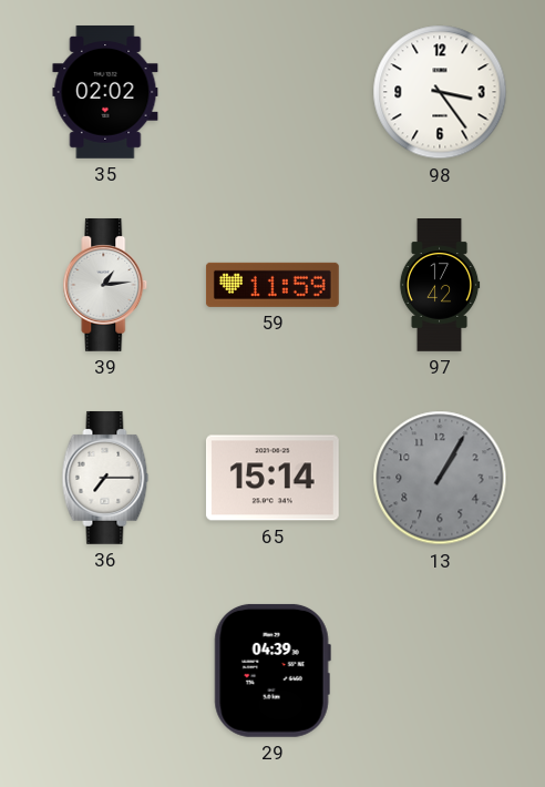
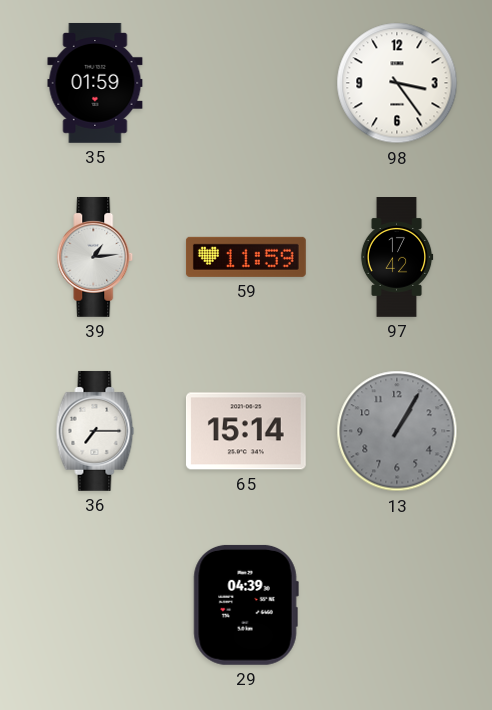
35: 02:02 -> 01:59 (95, 83)
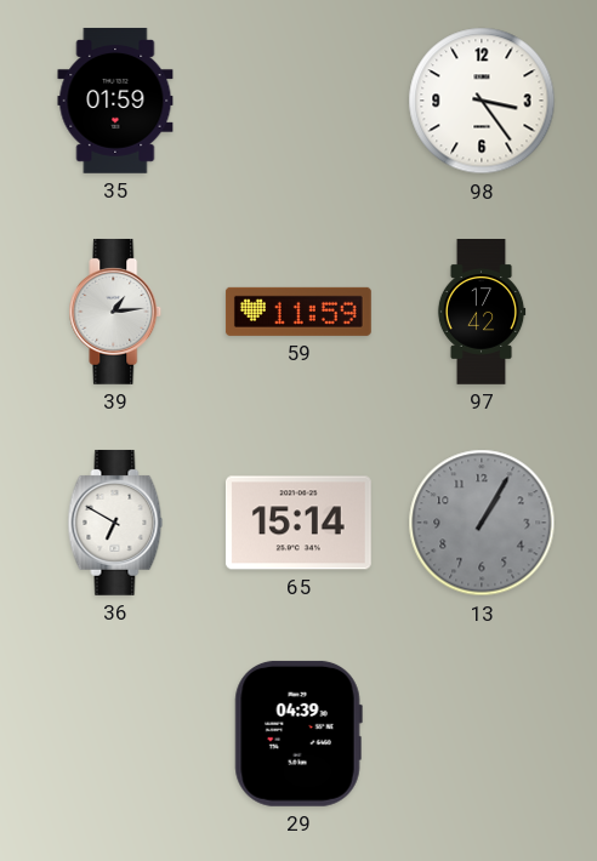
36: 7:15 -> 6:50 (115, 523)
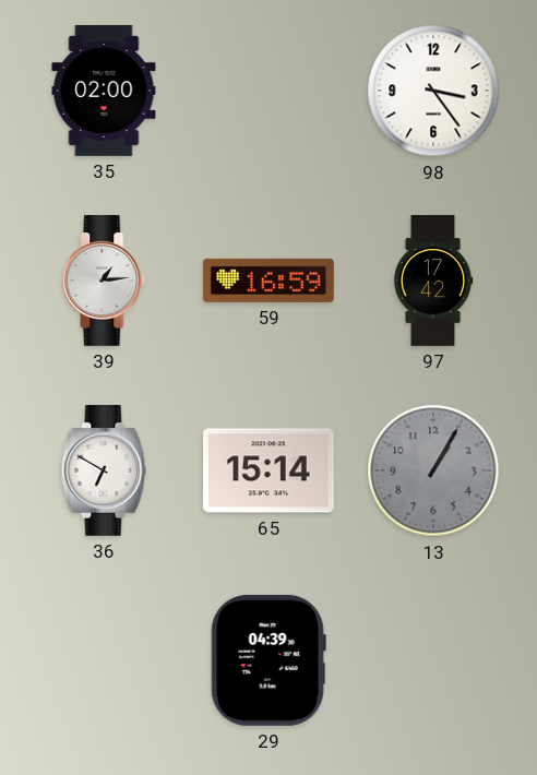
35: 01:59 -> 02:00 (104, 91)
59: 11:59 -> 16:59 (268, 281)
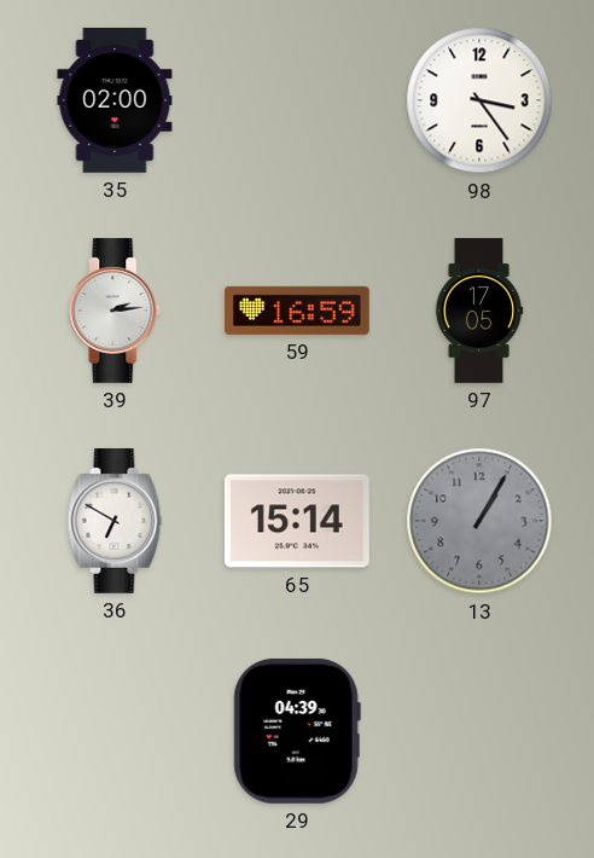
39: 1:14 -> 2:14 (115, 311)
97: 17:42 -> 17:05 (479, 312)
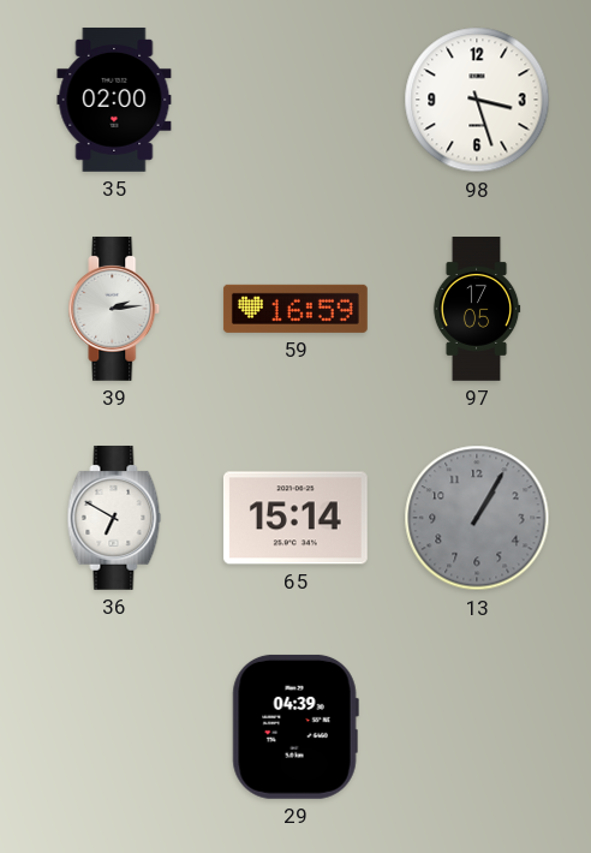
98: 3:24 -> 3:27 (477, 100)
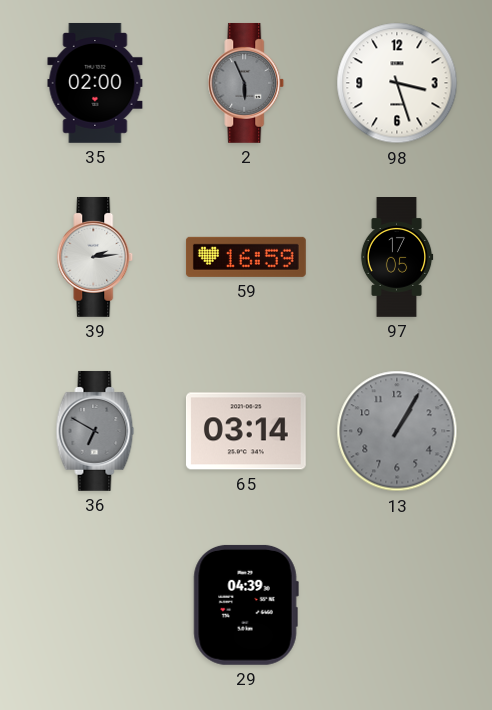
2: none -> 5:56 (246, 83)
36 dial: white -> grey (95, 431)
65: 15:14 -> 03:14 (246, 431)
